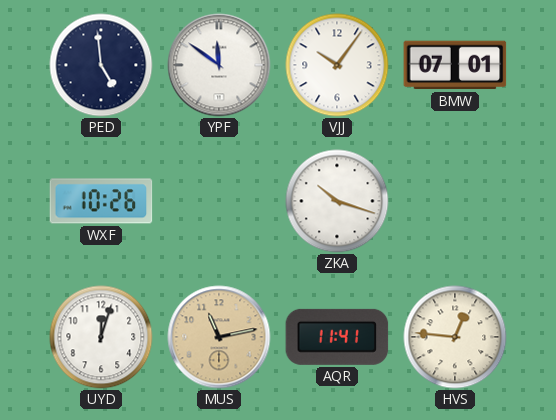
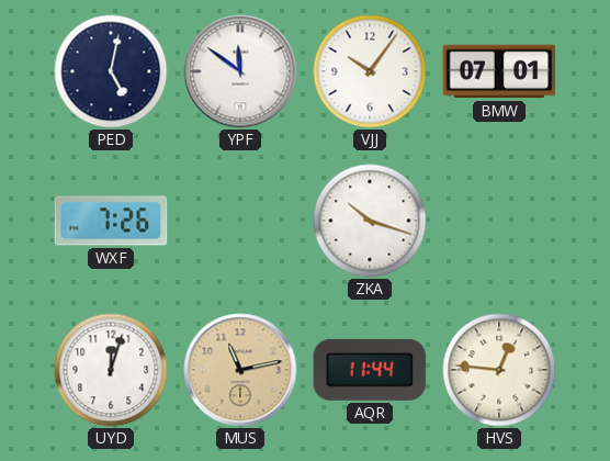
PED: 4:59 -> 5:02 (111, 71)
WXF: 10:26 -> 7:26 (111, 221)
AQR: 11:41 -> 11:44 (370, 370)
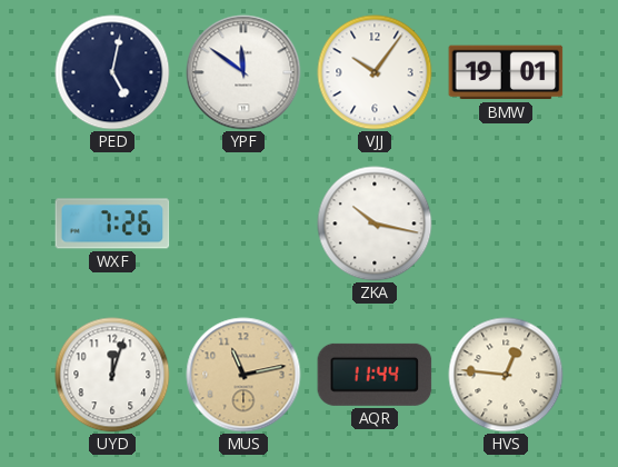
BMW: 07:01 -> 19:01 (506, 72)
ZKA: 10:18 -> 10:17 (375, 223)
